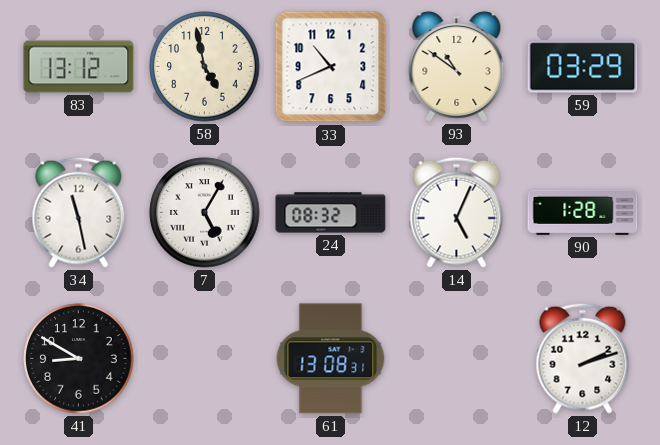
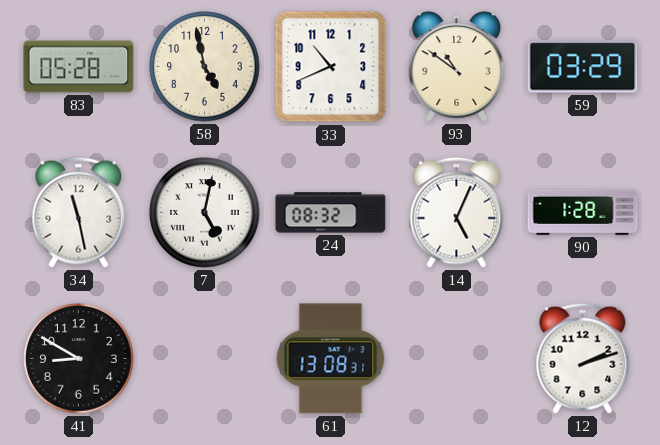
83: 13:12 -> 05:28 (79, 67)
7: 5:05 -> 5:02 (205, 213)
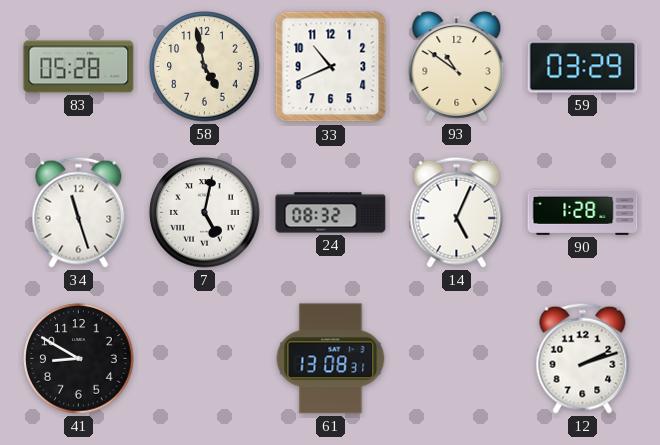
34: 11:28 -> 11:27 (79, 212)
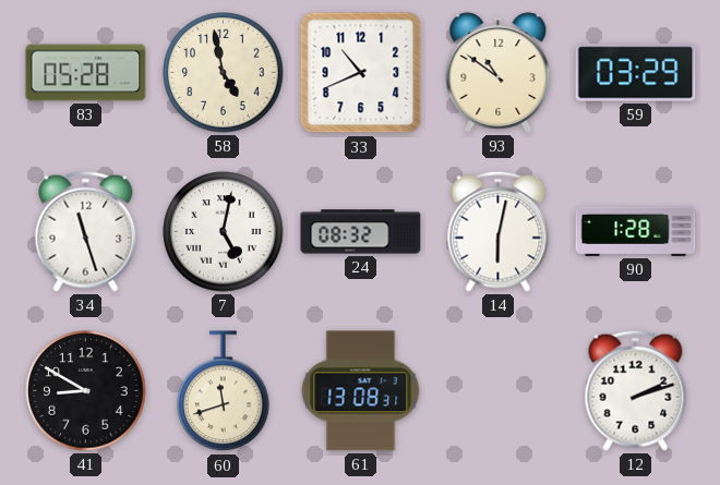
14: 5:04 -> 6:02 (499, 231)
60: none -> 11:42 (224, 391)
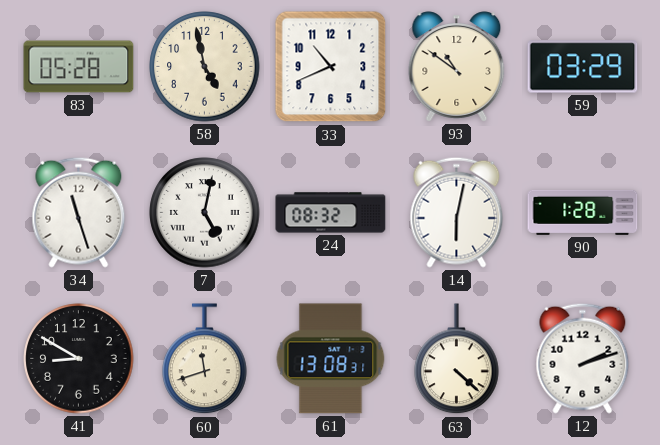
63: none -> 4:22 (457, 359)
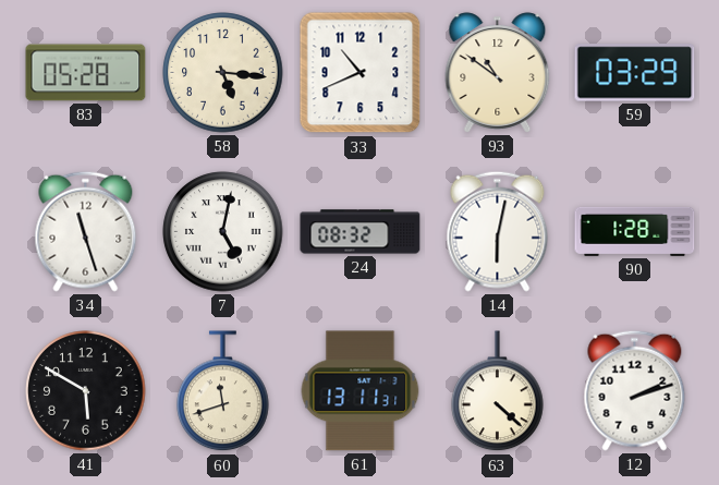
58: 4:58 -> 5:16 (223, 73)
41: 8:50 -> 5:50 (86, 391)
61: 13:08 -> 13:11 (361, 391)
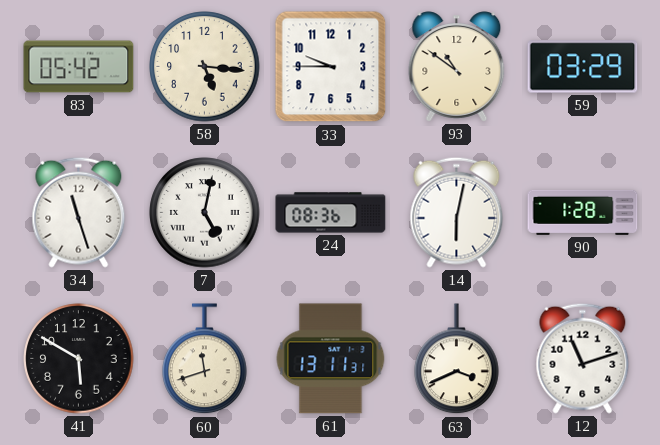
83: 05:28 -> 05:42 (79, 67)
33: 10:41 -> 9:45 (331, 67)
24: 08:32 -> 08:36 (331, 213)
63: 4:22 -> 3:41 (457, 359)
12: 2:12 -> 11:12 (583, 358)
